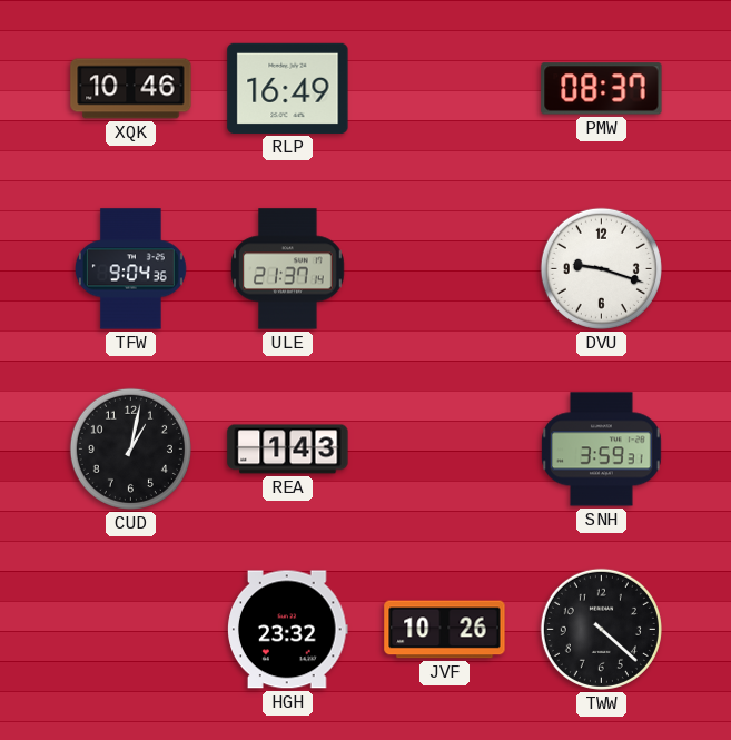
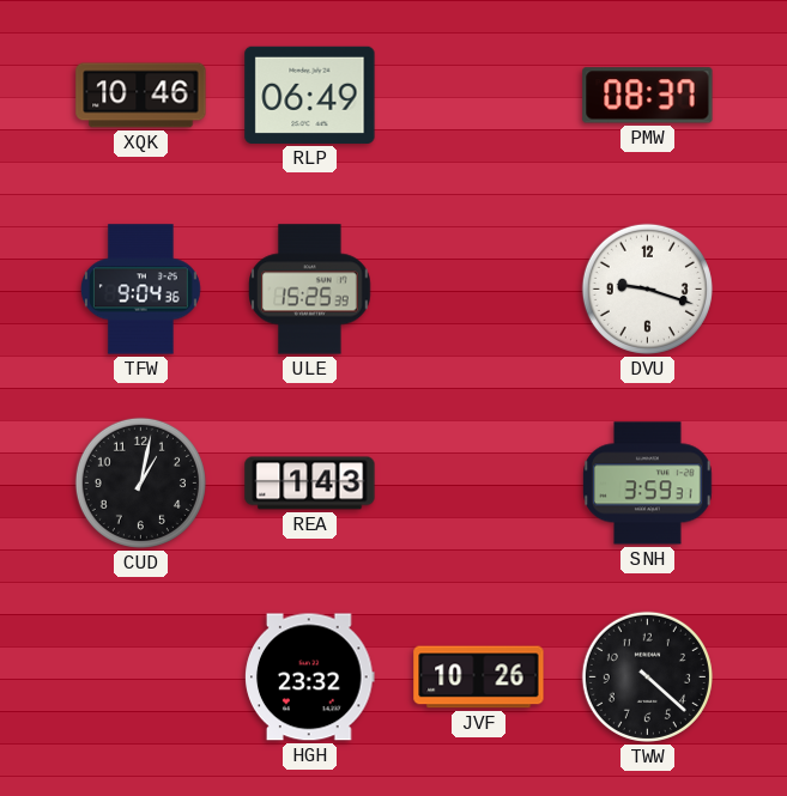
RLP: 16:49 -> 06:49 (310, 95)
ULE: 21:37 -> 15:25 (310, 290)
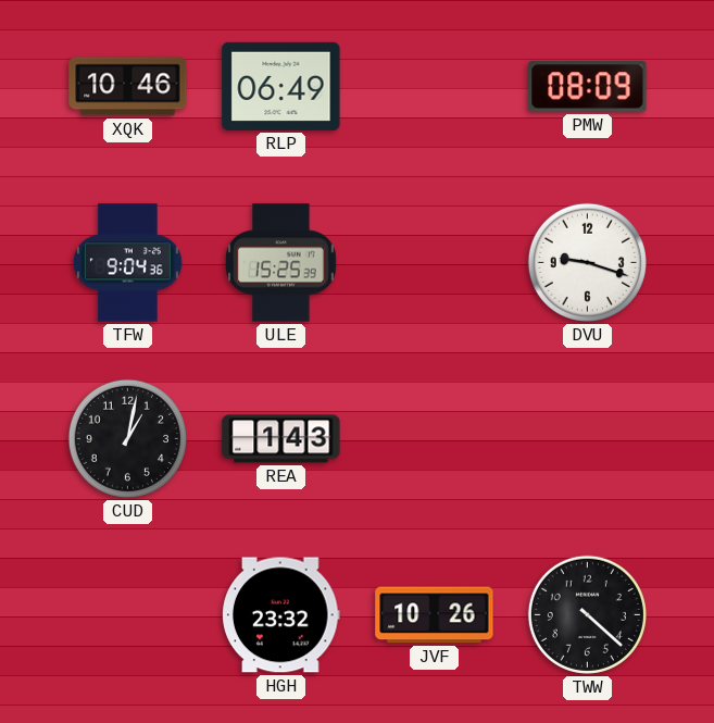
PMW: 08:37 -> 08:09 (588, 87)
SNH: 3:59 -> none (648, 484)
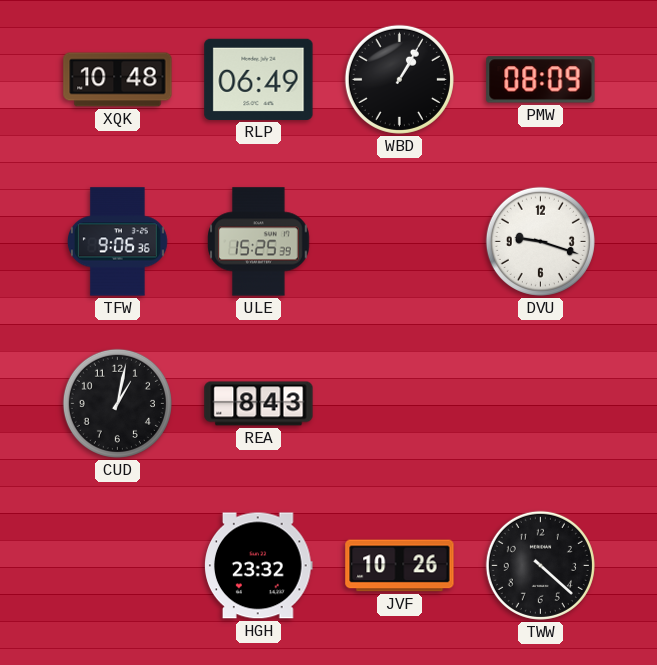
XQK: 10:46 -> 10:48 (118, 80)
WBD: none -> 1:05 (399, 79)
TFW: 9:04 -> 9:06 (117, 242)
REA: 1:43 -> 8:43 (259, 404)
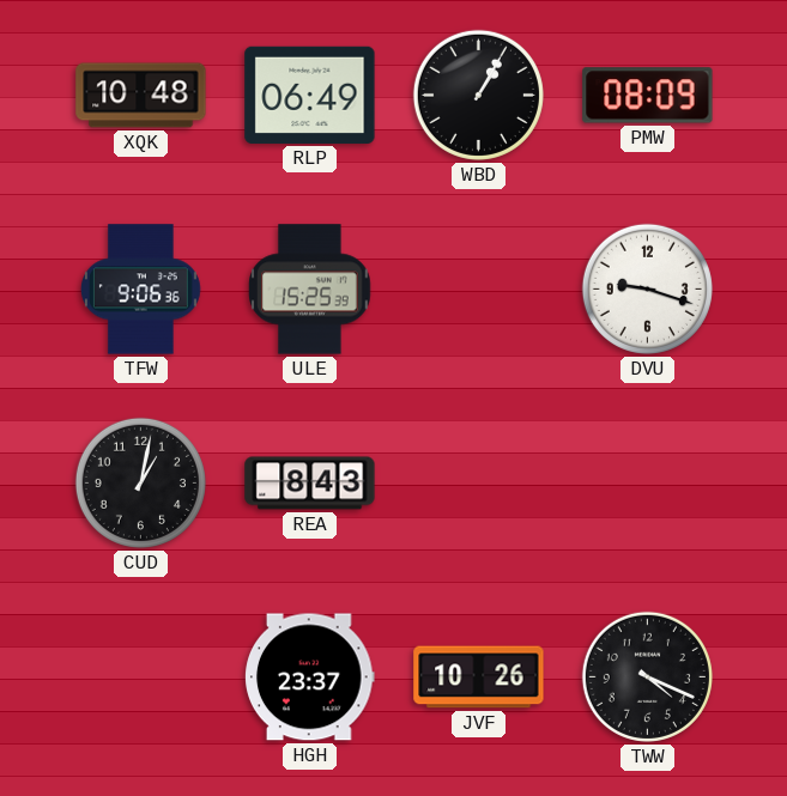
HGH: 23:32 -> 23:37 (310, 677)
TWW: 4:22 -> 4:19 (647, 676)
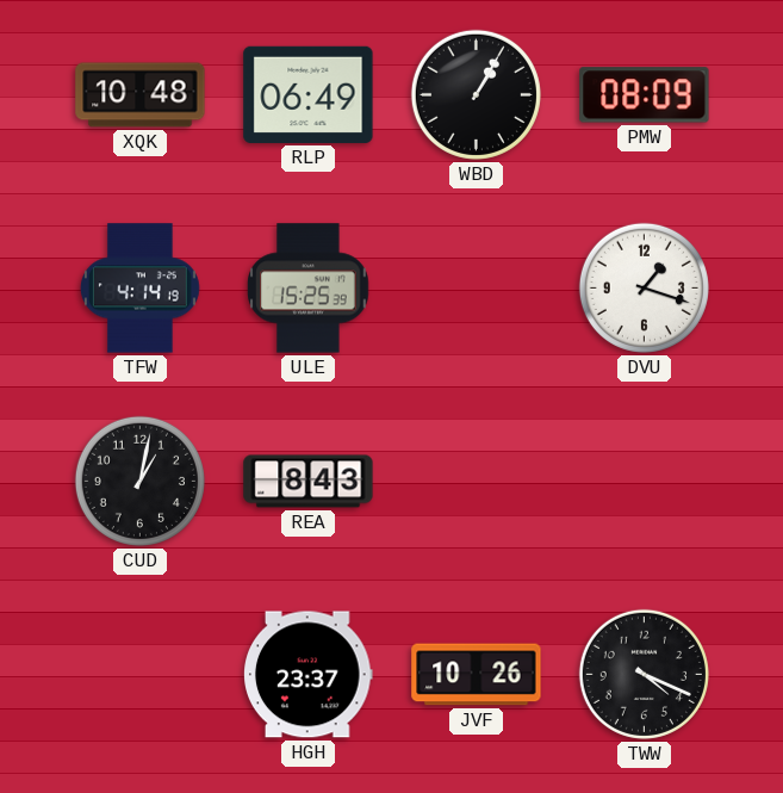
TFW: 9:06 -> 4:14 (139, 289)
DVU: 9:18 -> 1:18 (644, 287)
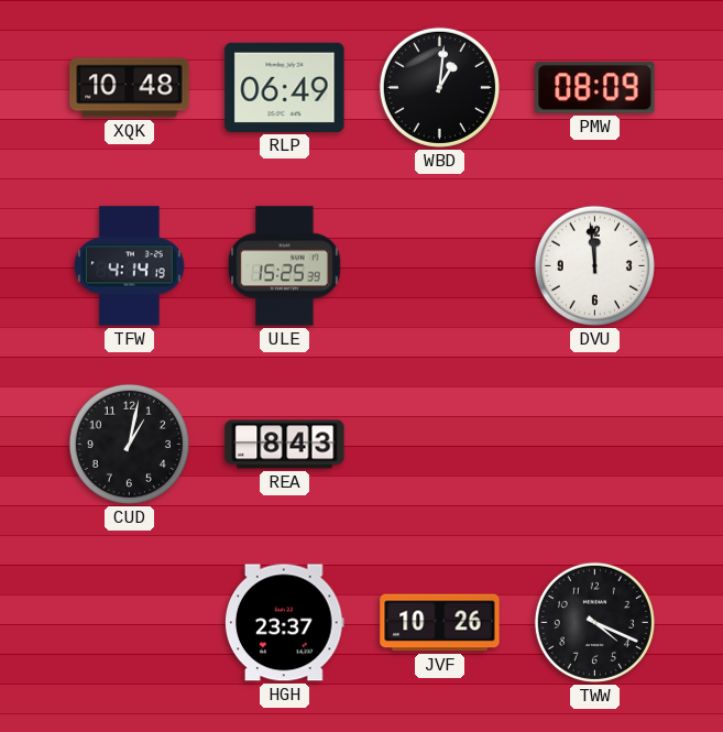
WBD: 1:05 -> 1:01 (439, 87)
DVU: 1:18 -> 11:59 (594, 265)
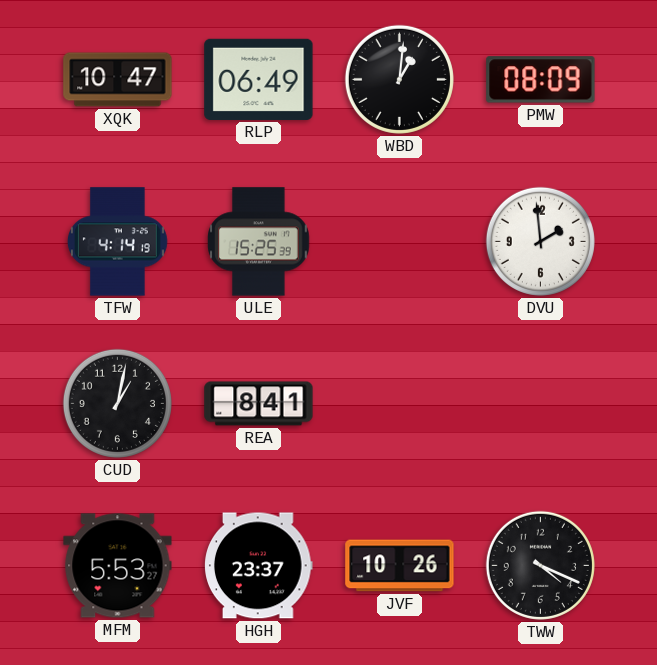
XQK: 10:48 -> 10:47 (118, 80)
DVU: 11:59 -> 1:59 (540, 241)
REA: 8:43 -> 8:41 (259, 404)
MFM: none -> 5:53 (118, 566)
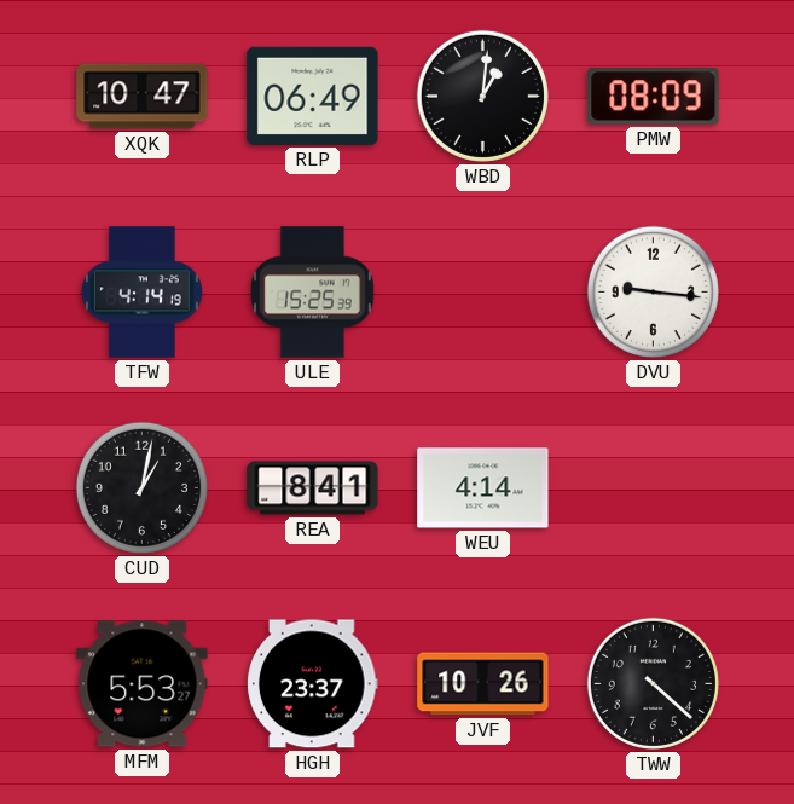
DVU: 1:59 -> 9:16 (653, 291)
WEU: none -> 4:14 (483, 488)
TWW: 4:19 -> 4:22 (653, 683)
